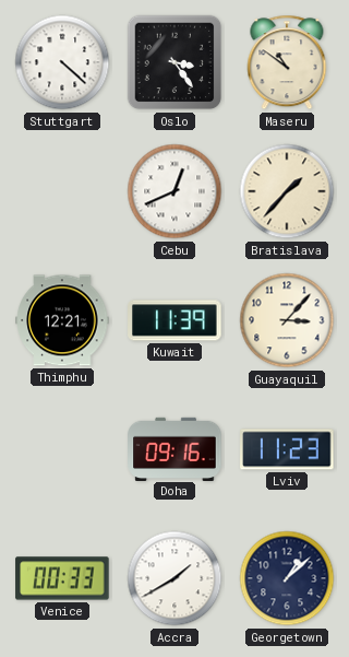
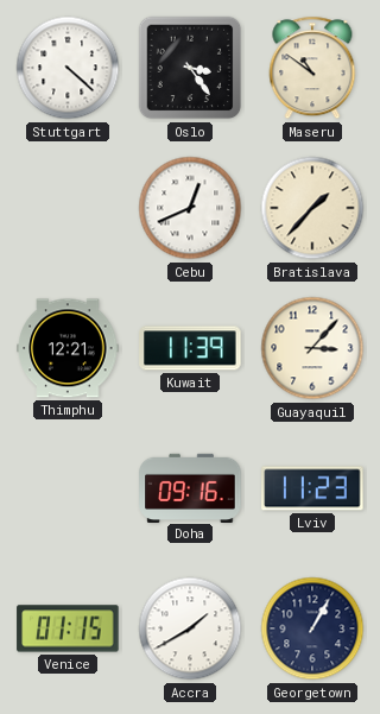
Venice: 00:33 -> 01:15 (68, 628)
Georgetown: 1:08 -> 1:05 (312, 628)
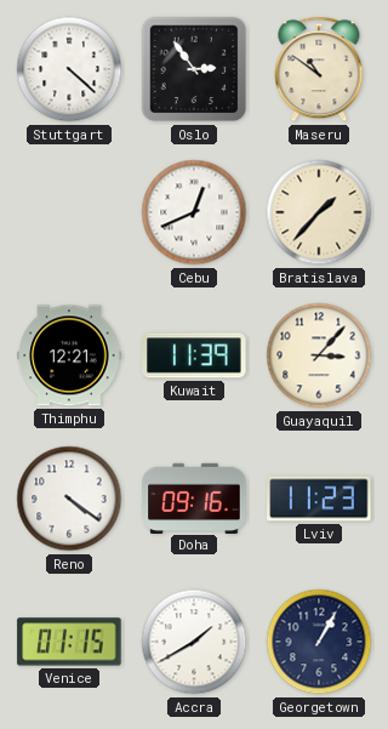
Oslo: 3:24 -> 2:54 (194, 69)
Reno: none -> 4:21 (69, 499)
